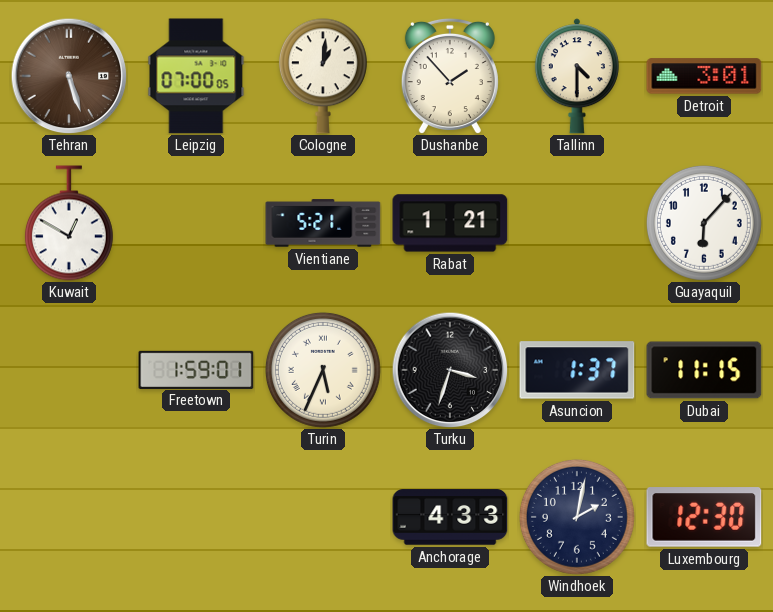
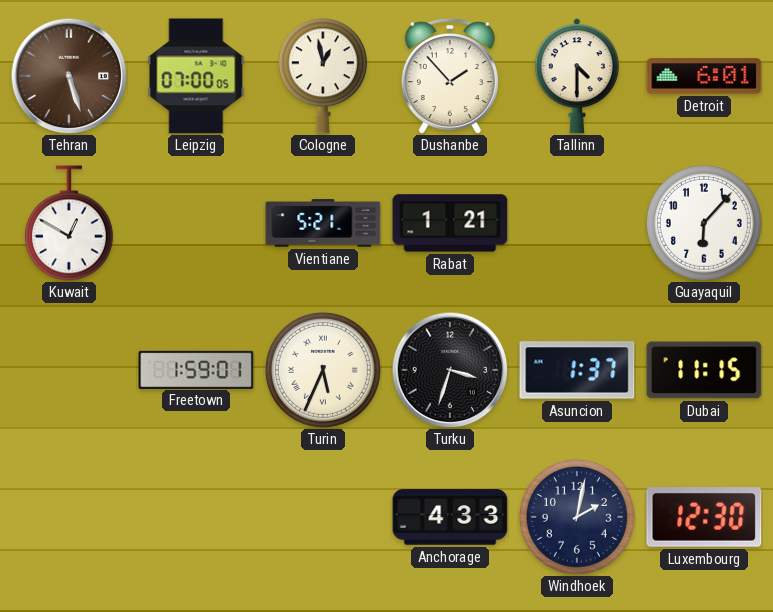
Cologne: 1:01 -> 12:58 (323, 76)
Detroit: 3:01 -> 6:01 (704, 76)
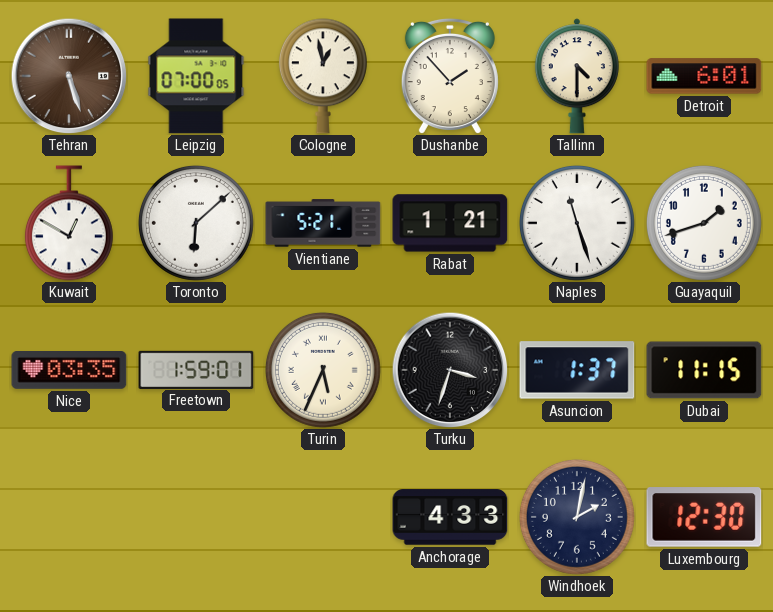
Toronto: none -> 6:08 (196, 223)
Naples: none -> 11:27 (577, 223)
Guayaquil: 6:07 -> 1:42 (704, 223)
Nice: none -> 03:35 (69, 371)
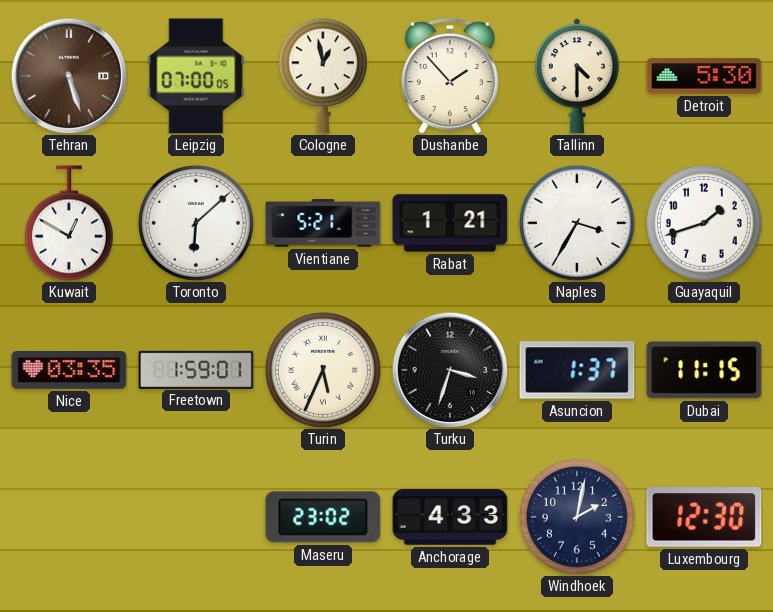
Detroit: 6:01 -> 5:30 (704, 76)
Naples: 11:27 -> 3:35 (577, 223)
Maseru: none -> 23:02 (323, 517)
